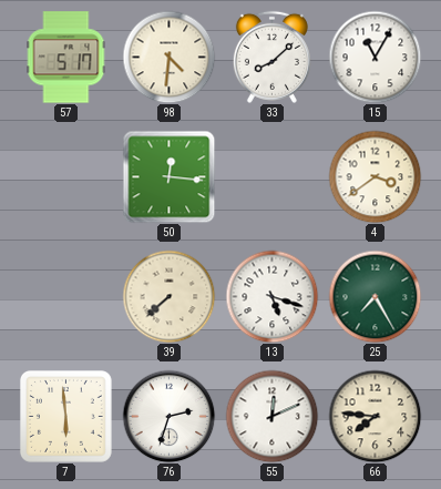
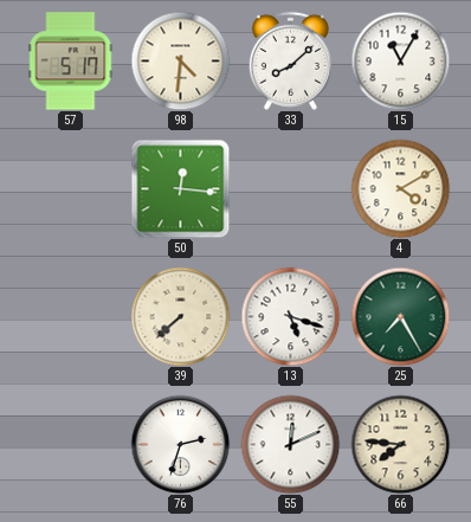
4: 3:39 -> 4:10 (400, 188)
7: 5:59 -> none (65, 416)
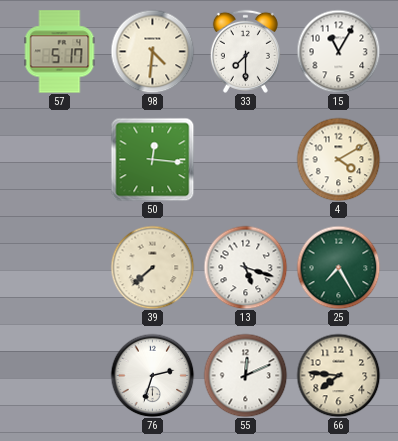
33: 8:08 -> 7:30 (245, 51)
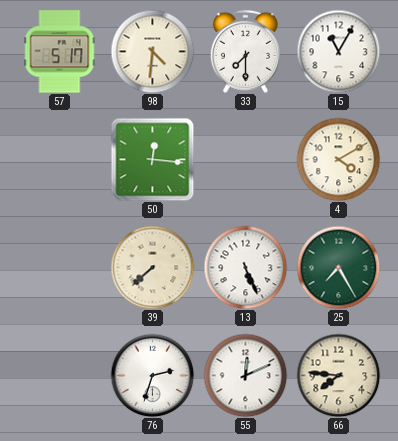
13: 5:18 -> 5:26 (245, 267)
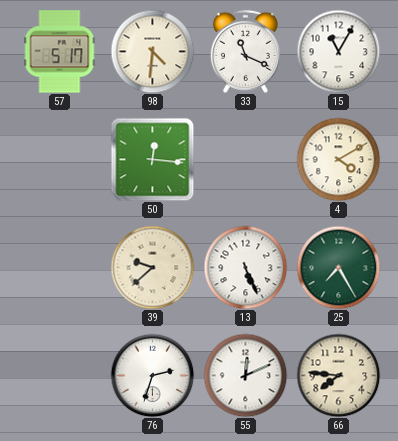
33: 7:30 -> 11:19 (245, 51)
39: 7:38 -> 9:38 (152, 267)
